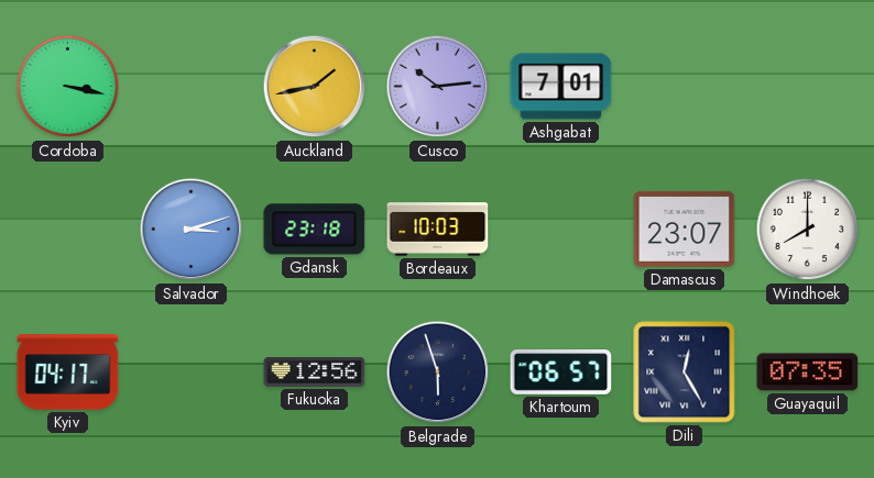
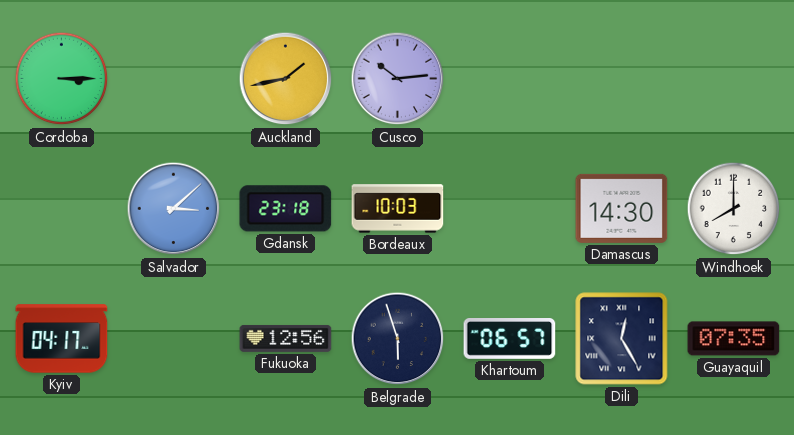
Cordoba: 3:17 -> 3:15 (62, 79)
Ashgabat: 7:01 -> none (561, 87)
Salvador: 3:12 -> 3:08 (174, 209)
Damascus: 23:07 -> 14:30 (622, 208)
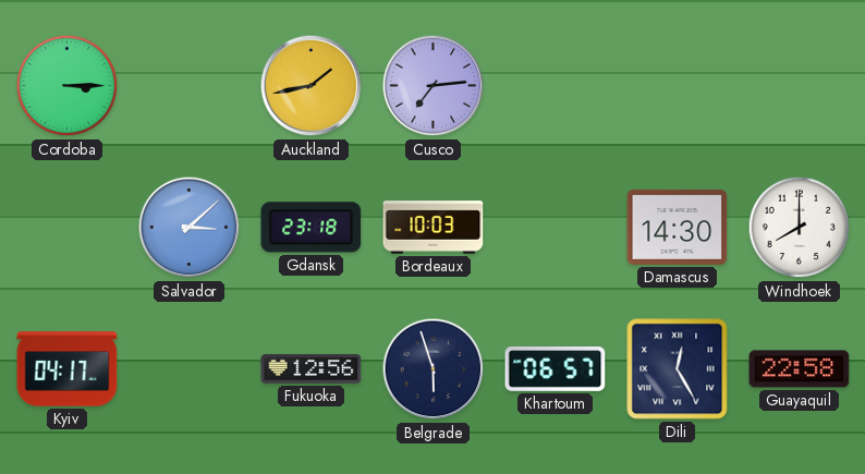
Cusco: 10:14 -> 7:14 (434, 86)
Guayaquil: 07:35 -> 22:58 (800, 369)
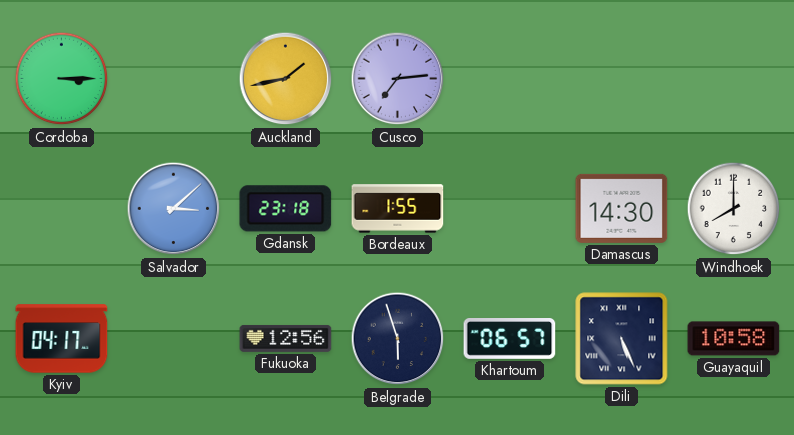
Bordeaux: 10:03 -> 1:55 (398, 209)
Dili: 12:25 -> 5:26 (622, 339)
Guayaquil: 22:58 -> 10:58 (734, 339)
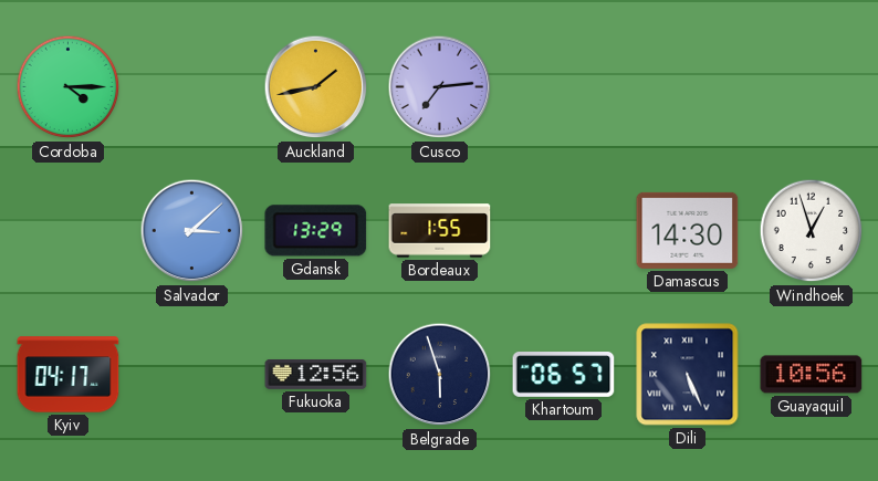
Cordoba: 3:15 -> 4:15 (69, 87)
Gdansk: 23:18 -> 13:29 (316, 231)
Windhoek: 8:00 -> 12:57 (812, 231)
Guayaquil: 10:58 -> 10:56 (812, 375)
